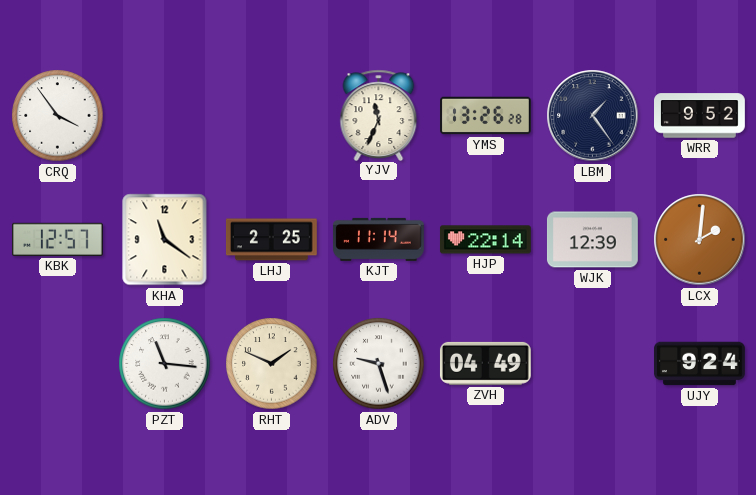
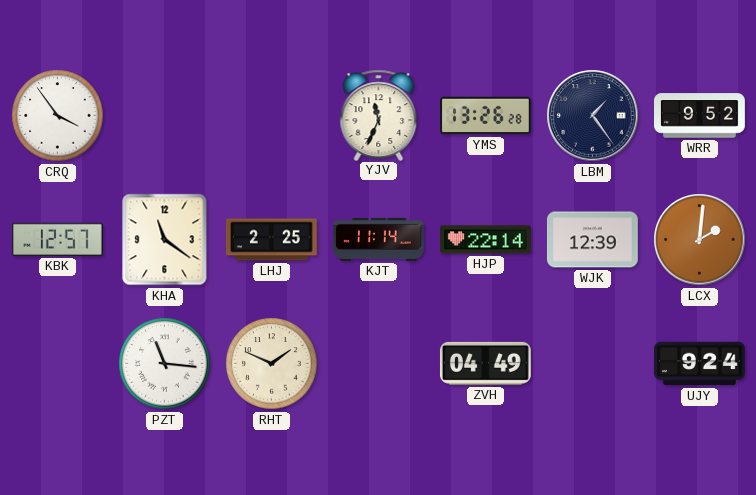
ADV: 9:27 -> none (379, 364)
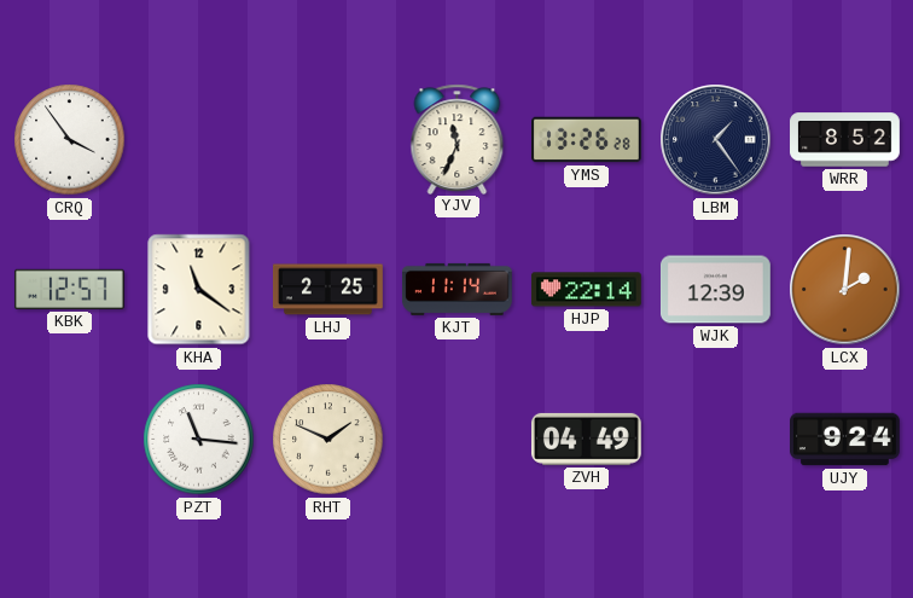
WRR: 9:52 -> 8:52 (845, 140)
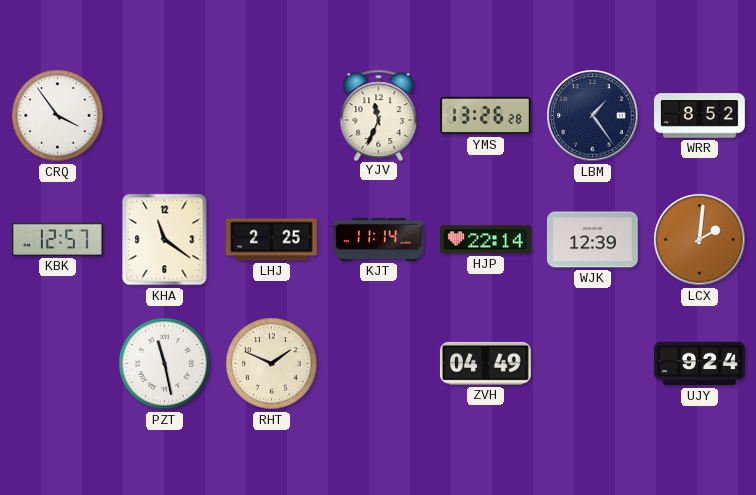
PZT: 11:16 -> 11:28 (165, 364)
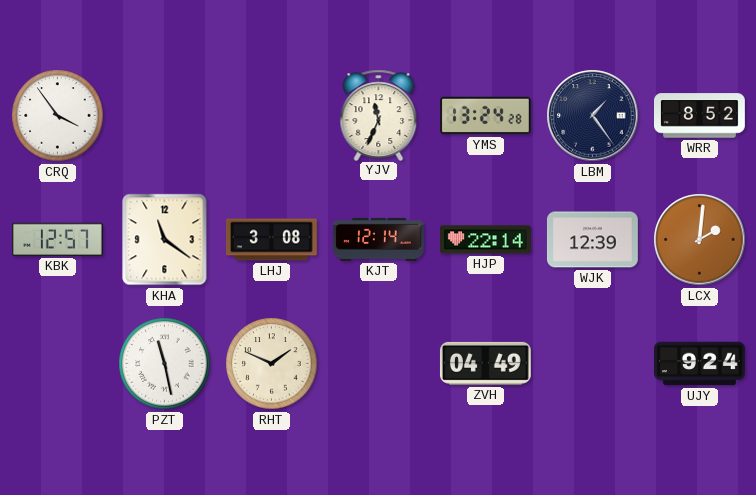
YMS: 13:26 -> 13:24 (486, 116)
LHJ: 2:25 -> 3:08 (271, 240)
KJT: 11:14 -> 12:14 (378, 239)
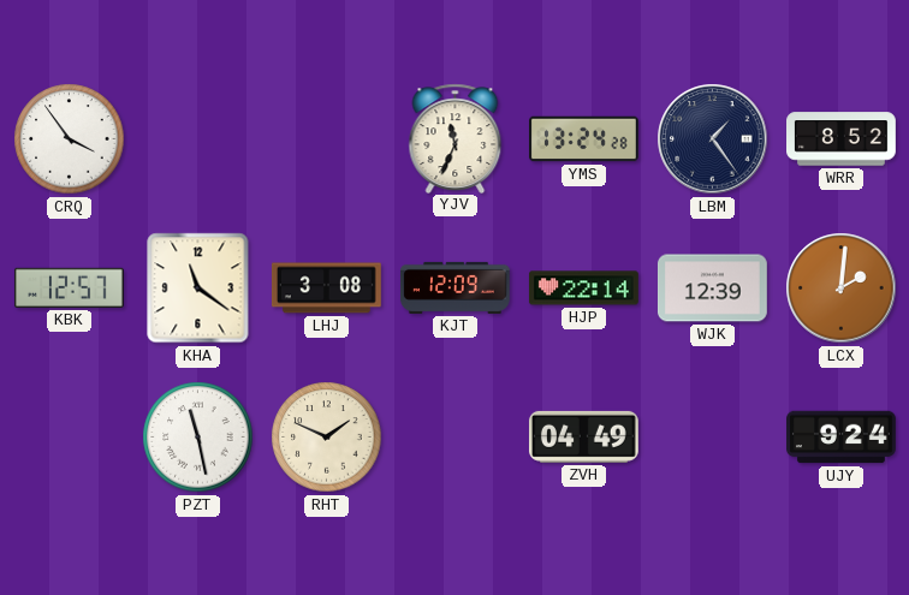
KJT: 12:14 -> 12:09 (454, 287)
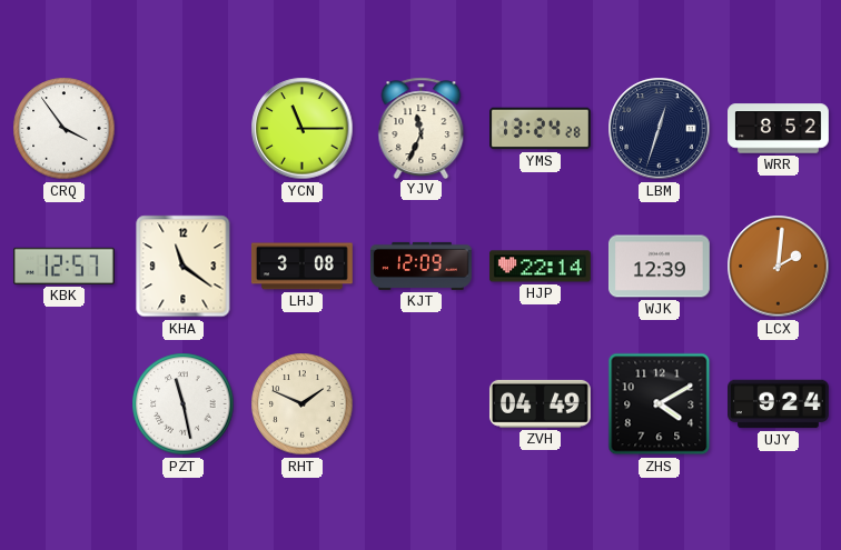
YCN: none -> 11:15 (303, 129)
LBM: 1:24 -> 12:33 (660, 129)
ZHS: none -> 4:10 (660, 404)
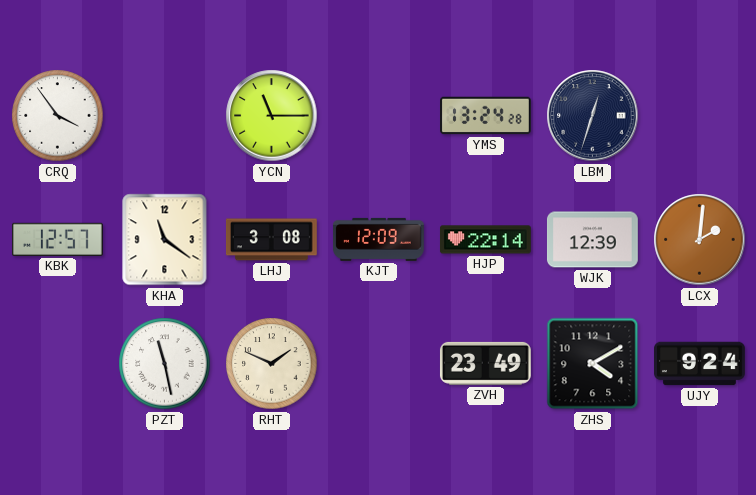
YJV: 11:34 -> none (422, 128)
WRR: 8:52 -> none (779, 129)
ZVH: 04:49 -> 23:49 (485, 363)
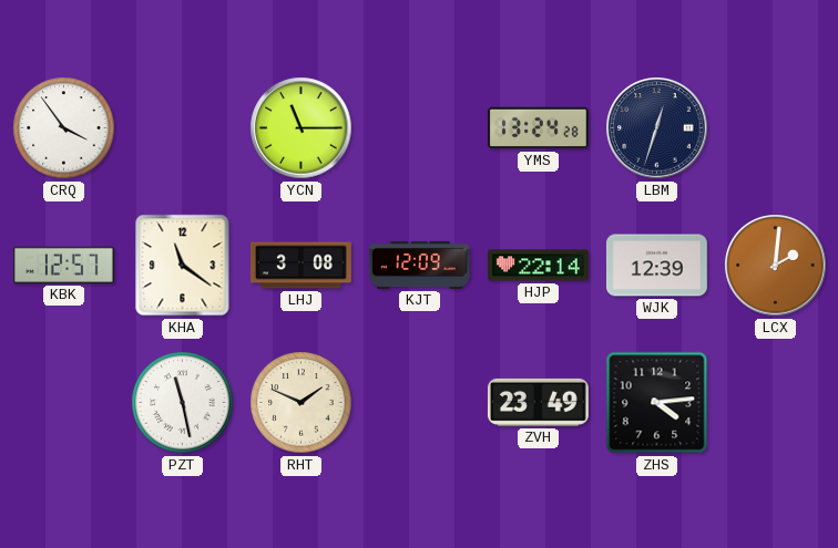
ZHS: 4:10 -> 4:14 (657, 403)
UJY: 9:24 -> none (700, 364)
